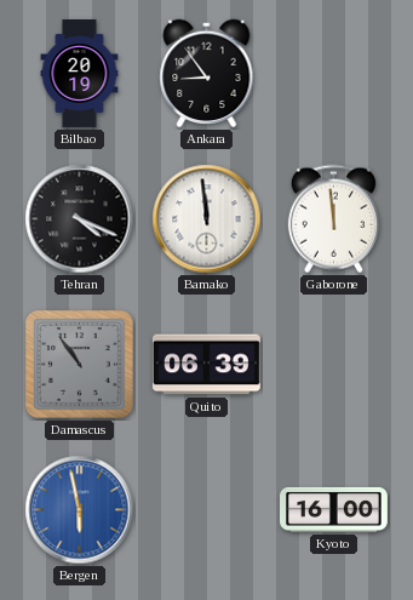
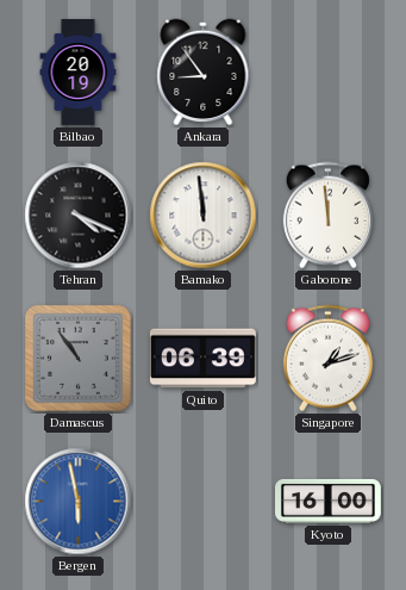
Singapore: none -> 1:12 (327, 359)
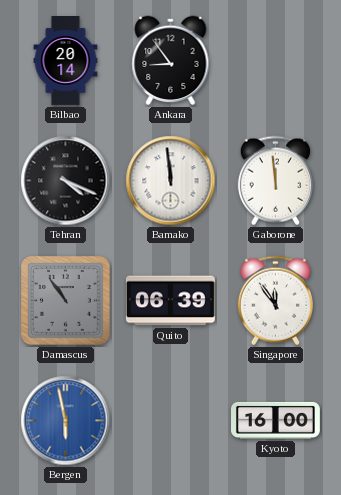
Bilbao: 20:19 -> 20:14 (66, 61)
Singapore: 1:12 -> 11:54 (275, 301)
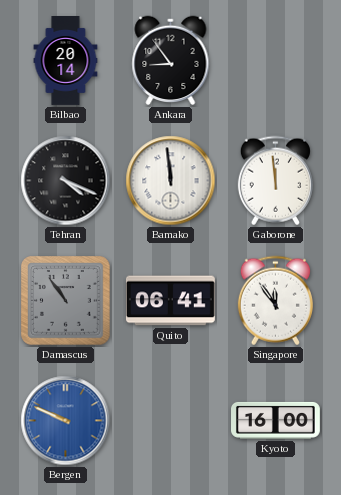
Quito: 06:39 -> 06:41 (170, 301)
Bergen: 5:58 -> 9:49 (66, 421)
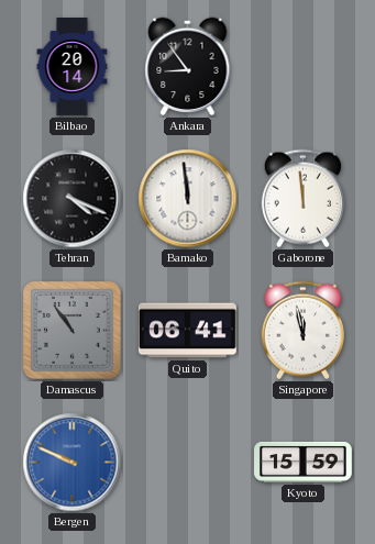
Singapore: 11:54 -> 11:58 (302, 331)
Kyoto: 16:00 -> 15:59 (304, 462)
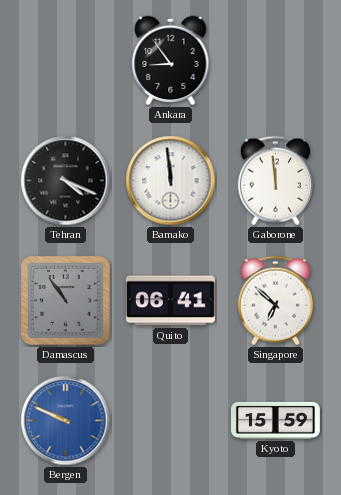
Bilbao: 20:14 -> none (73, 67)
Singapore: 11:58 -> 6:52 (275, 301)
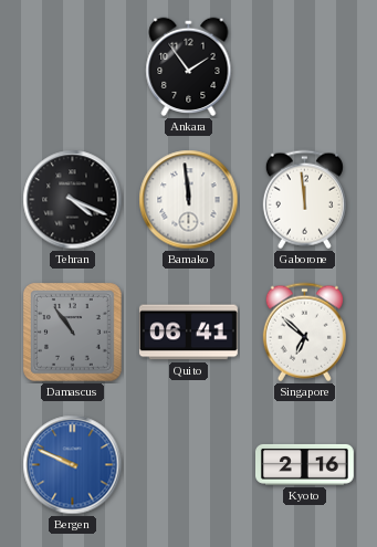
Ankara: 8:54 -> 1:54 (189, 67)
Kyoto: 15:59 -> 2:16 (305, 464)
